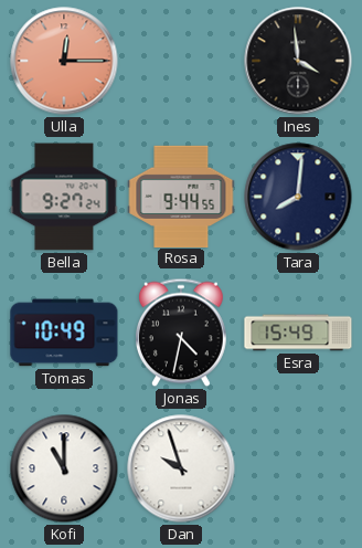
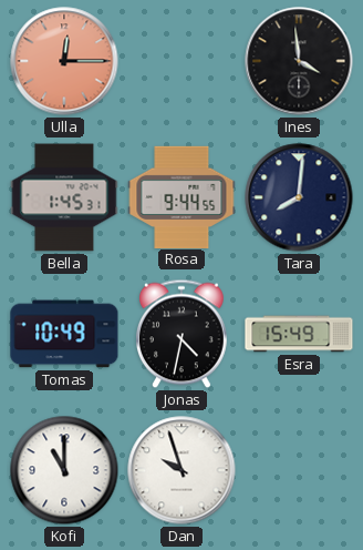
Bella: 9:27 -> 1:45 (64, 197)
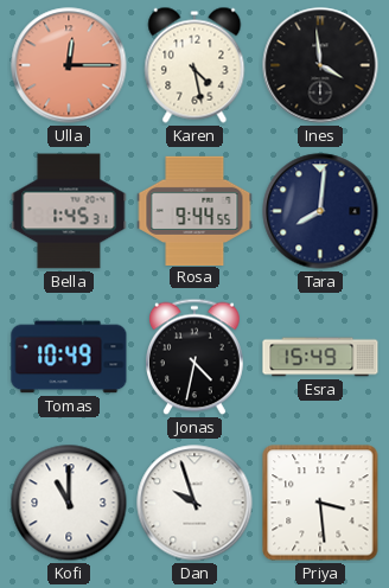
Karen: none -> 4:28 (194, 65)
Priya: none -> 3:29 (320, 503)
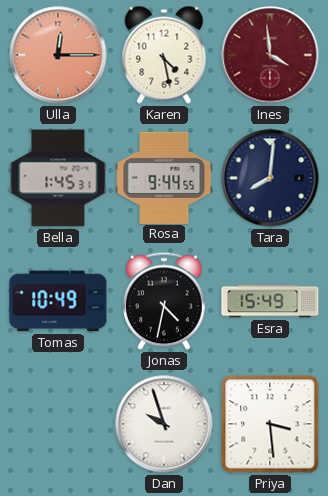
Ines dial: black -> burgundy (270, 55)
Kofi: 11:00 -> none (69, 503)
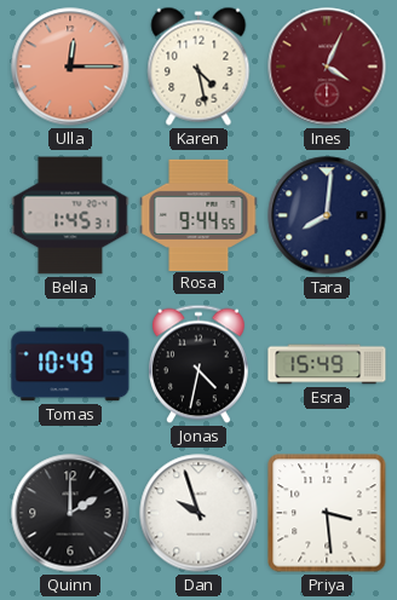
Ines: 3:59 -> 4:04 (327, 67)
Quinn: none -> 2:00 (70, 513)
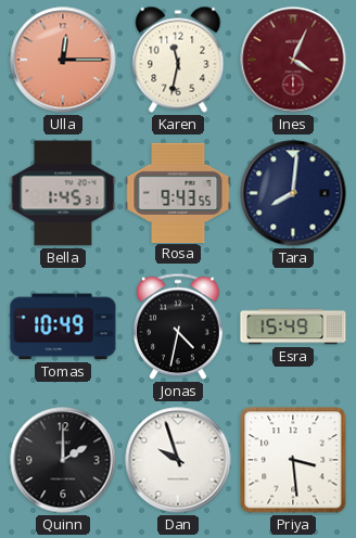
Karen: 4:28 -> 11:32 (178, 60)
Rosa: 9:44 -> 9:43 (178, 192)
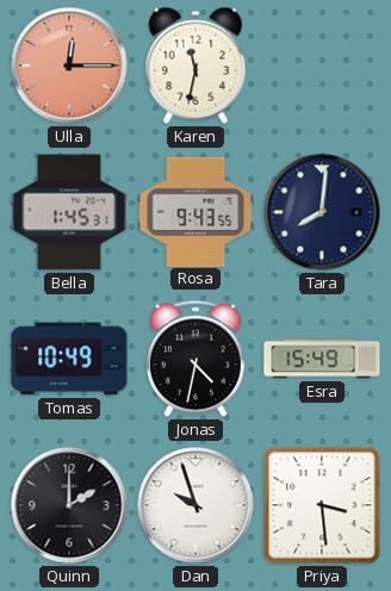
Ines: 4:04 -> none (293, 60)
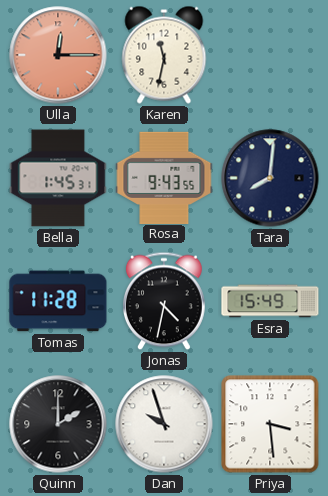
Tomas: 10:49 -> 11:28 (58, 301)
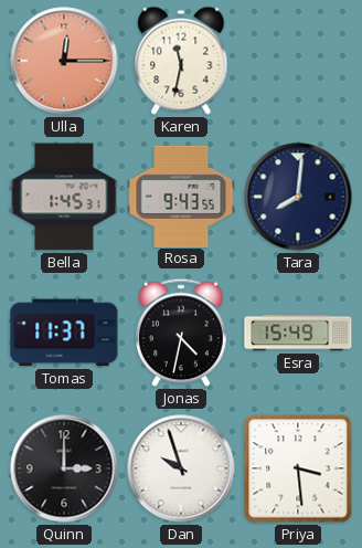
Tomas: 11:28 -> 11:37 (64, 333)
Quinn: 2:00 -> 3:00 (64, 468)
